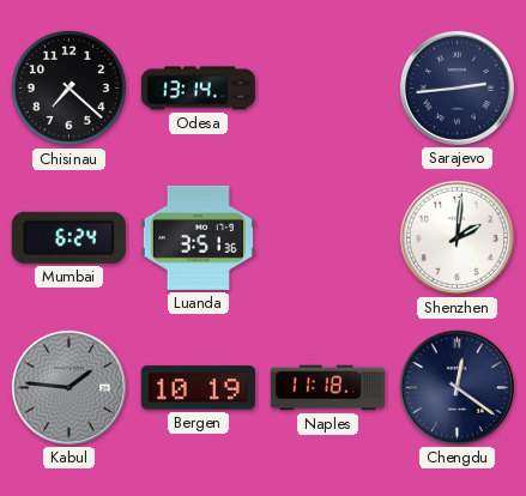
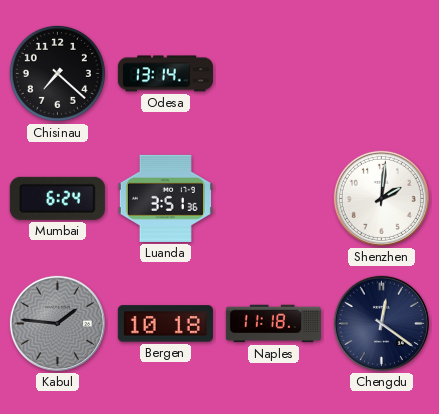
Sarajevo: 2:44 -> none (457, 87)
Bergen: 10:19 -> 10:18 (165, 324)
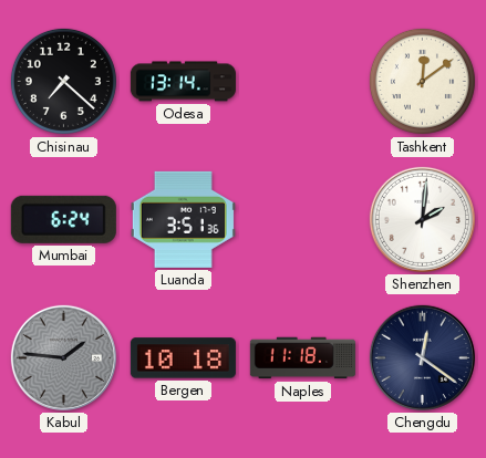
Tashkent: none -> 12:09 (422, 81)
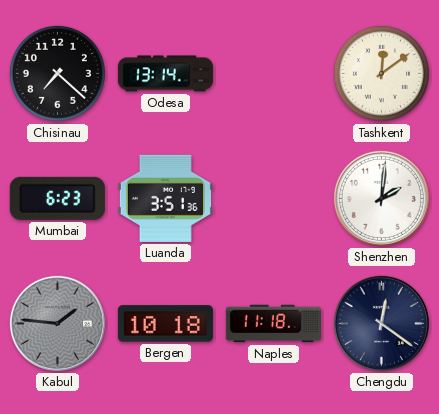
Mumbai: 6:24 -> 6:23 (57, 198)
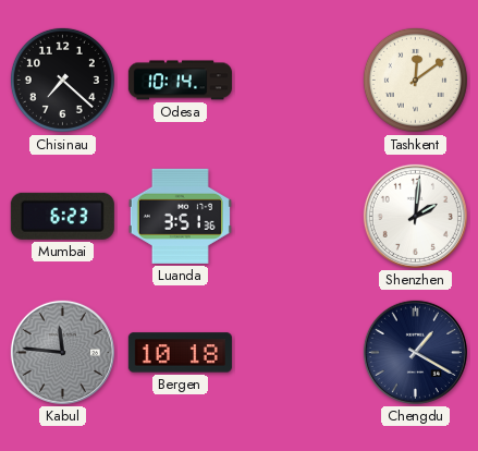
Odesa: 13:14 -> 10:14 (180, 81)
Kabul: 1:46 -> 11:46 (62, 352)
Naples: 11:18 -> none (273, 324)
Chengdu: 12:21 -> 1:20 (415, 352)
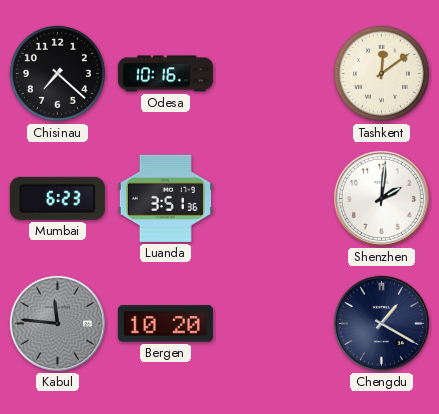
Odesa: 10:14 -> 10:16 (165, 74)
Bergen: 10:18 -> 10:20 (165, 324)
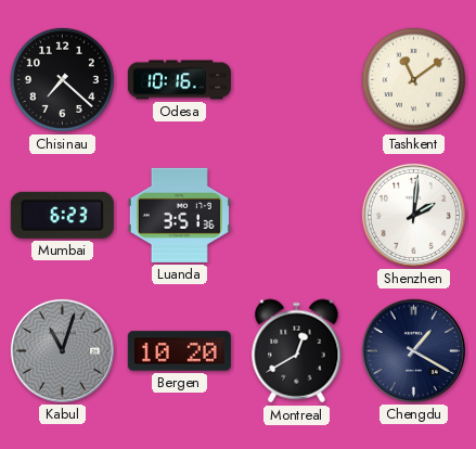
Tashkent: 12:09 -> 11:09 (413, 79)
Kabul: 11:46 -> 11:03 (62, 350)
Montreal: none -> 12:40 (297, 351)
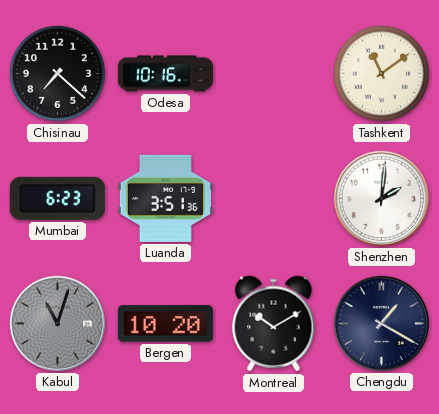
Montreal: 12:40 -> 10:10 (274, 324)
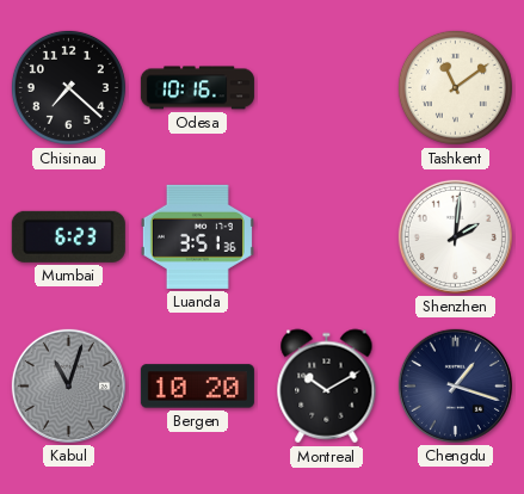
Chengdu: 1:20 -> 1:18 (455, 385)
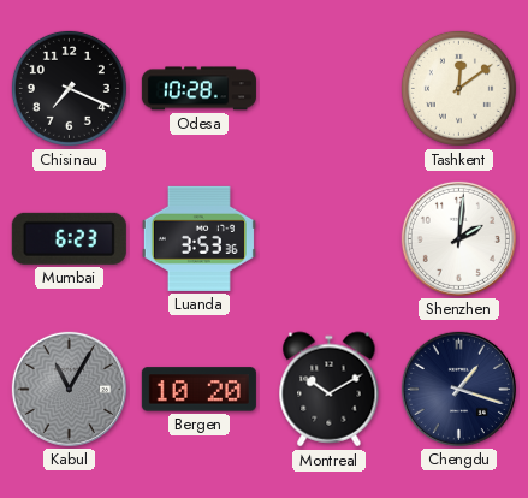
Chisinau: 7:22 -> 7:19 (69, 88)
Odesa: 10:16 -> 10:28 (198, 89)
Tashkent: 11:09 -> 12:09 (458, 88)
Luanda: 3:51 -> 3:53 (198, 238)
Kabul: 11:03 -> 11:05 (69, 389)
